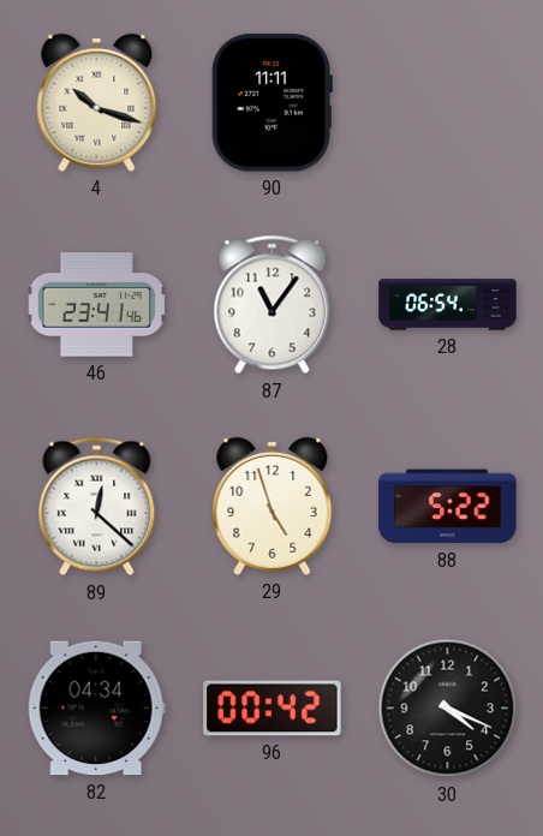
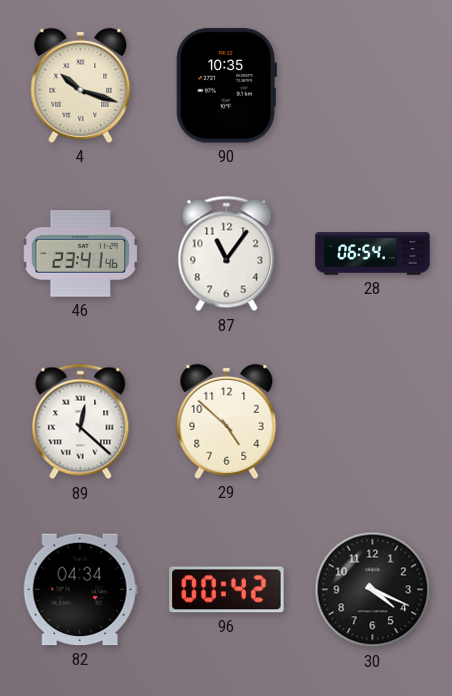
90: 11:11 -> 10:35 (226, 86)
29: 4:57 -> 4:52 (227, 421)
88: 5:22 -> none (448, 507)
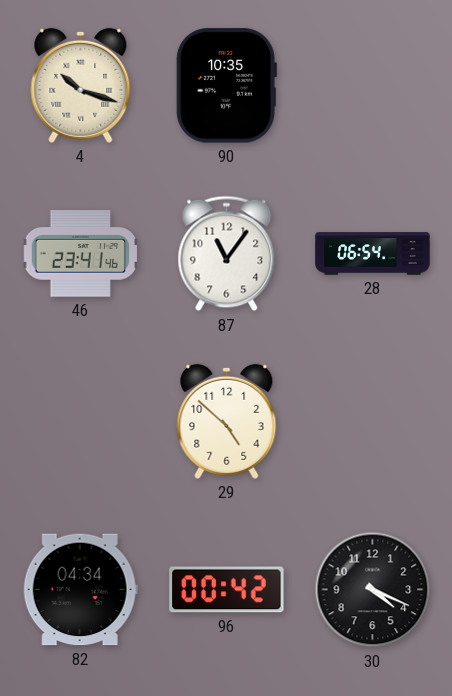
89: 12:22 -> none (81, 422)
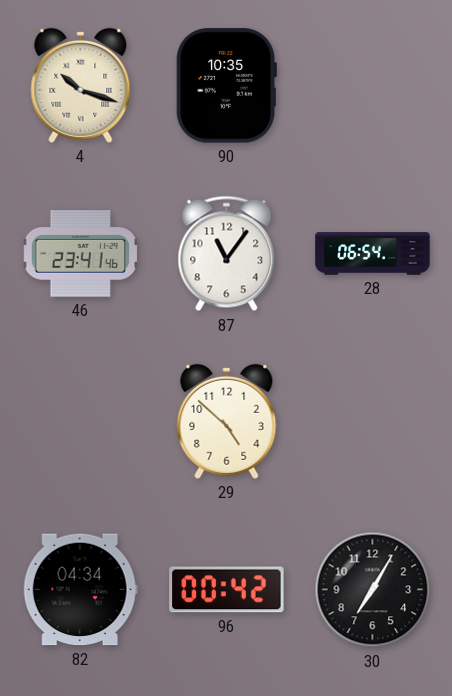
30: 4:19 -> 7:05 (373, 590)
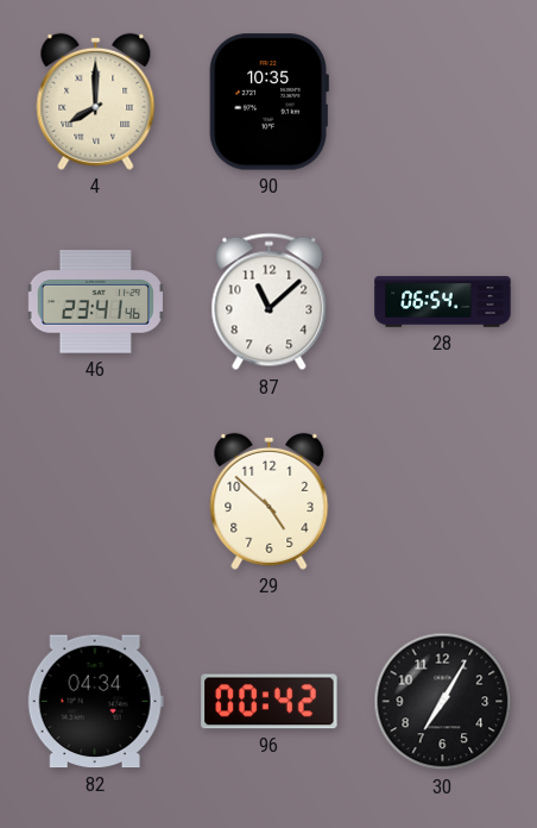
4: 10:18 -> 8:00 (96, 101)
87: 11:06 -> 11:08 (270, 302)
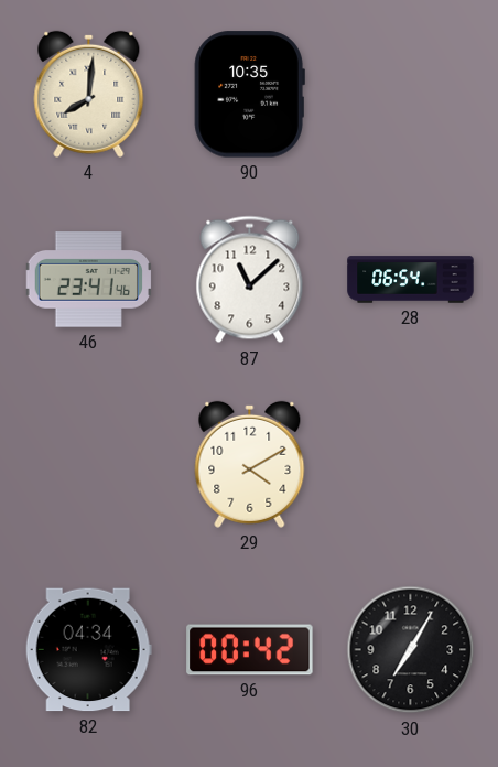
4: 8:00 -> 8:01 (89, 94)
29: 4:52 -> 4:10 (250, 464)
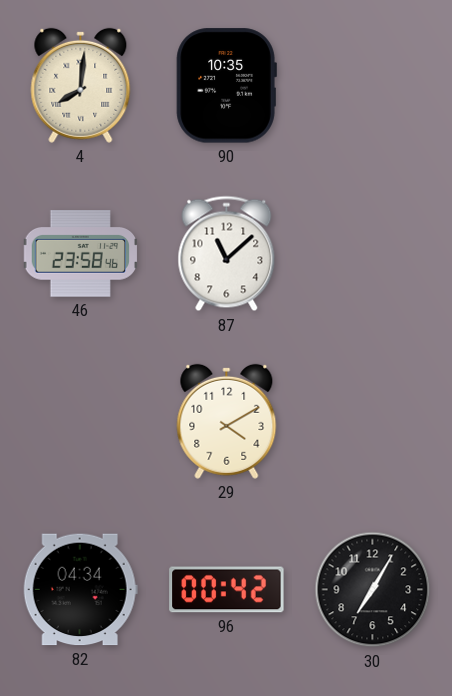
46: 23:41 -> 23:58 (80, 254)
28: 06:54 -> none (411, 280)
